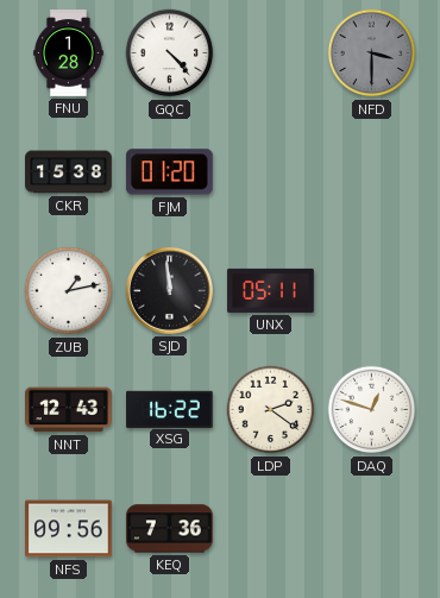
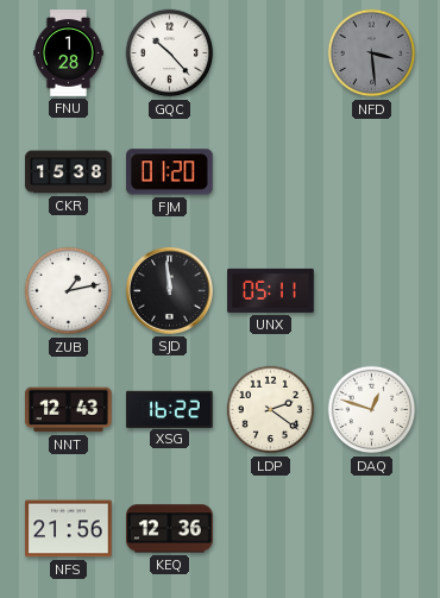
GQC: 4:23 -> 10:23 (170, 53)
NFD: 3:30 -> 3:29 (372, 53)
NFS: 09:56 -> 21:56 (69, 529)
KEQ: 7:36 -> 12:36 (170, 529)
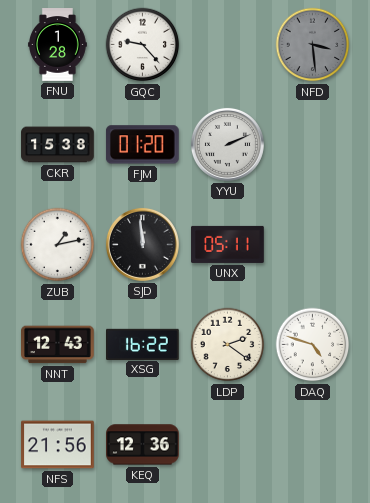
GQC: 10:23 -> 9:23 (143, 45)
YYU: none -> 2:11 (227, 144)
DAQ: 12:48 -> 4:48 (313, 345)
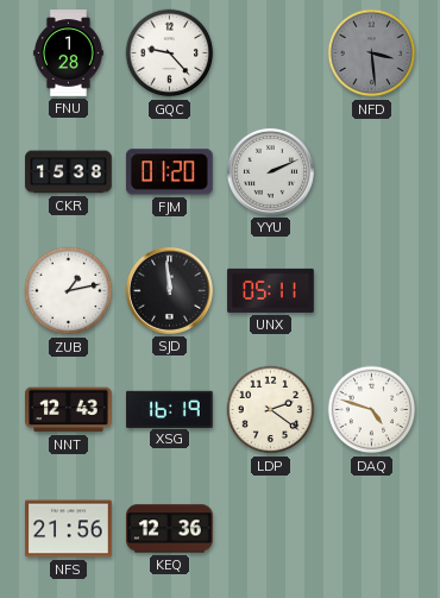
XSG: 16:22 -> 16:19 (170, 409)
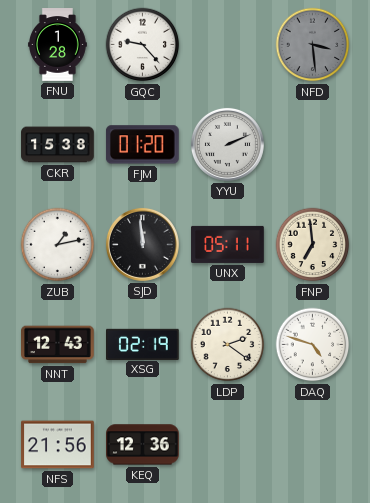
FNP: none -> 6:59 (313, 245)
XSG: 16:19 -> 02:19 (143, 344)
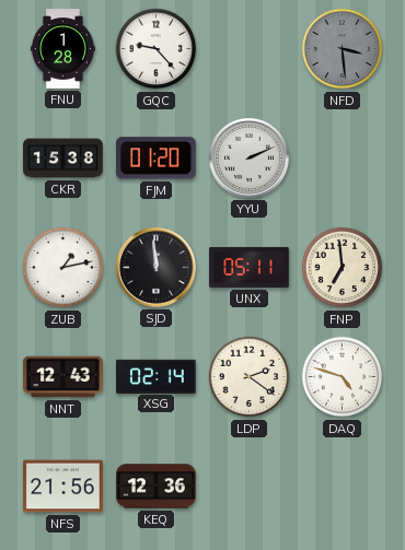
XSG: 02:19 -> 02:14 (157, 376)
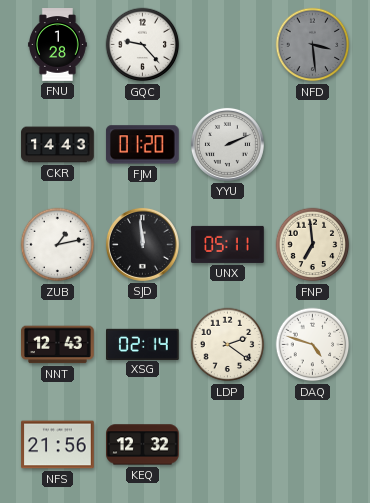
CKR: 15:38 -> 14:43 (58, 145)
KEQ: 12:36 -> 12:32 (143, 445)
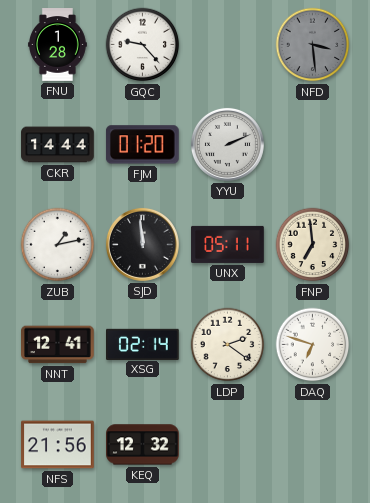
CKR: 14:43 -> 14:44 (58, 145)
NNT: 12:43 -> 12:41 (58, 345)
DAQ: 4:48 -> 6:48 (313, 345)
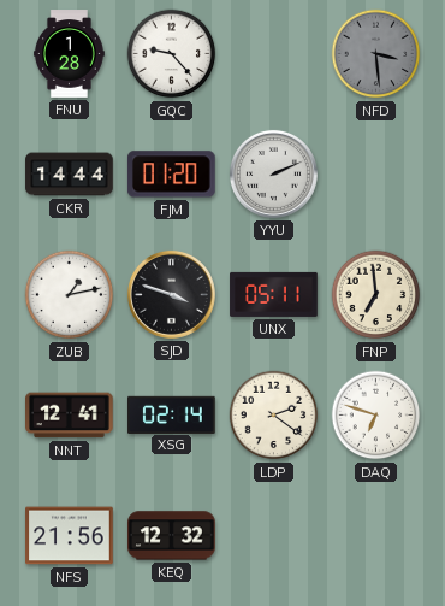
SJD: 11:59 -> 3:48 (171, 294)
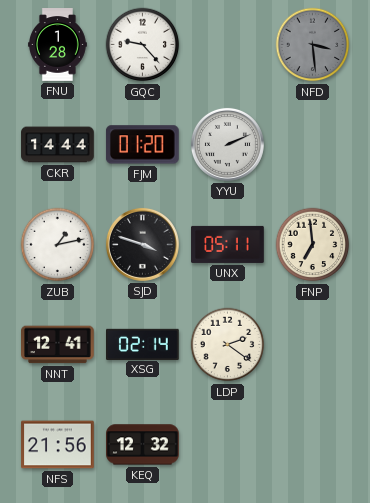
DAQ: 6:48 -> none (376, 416)
